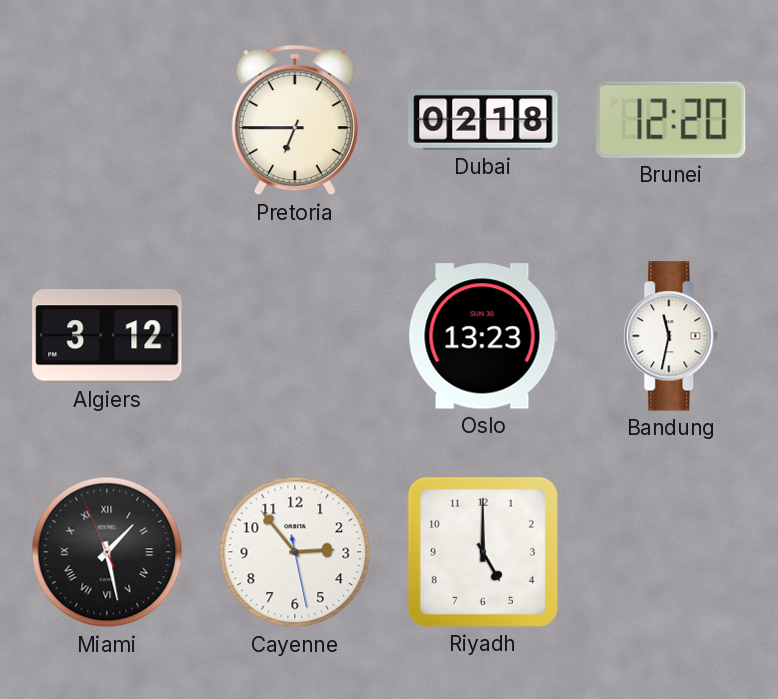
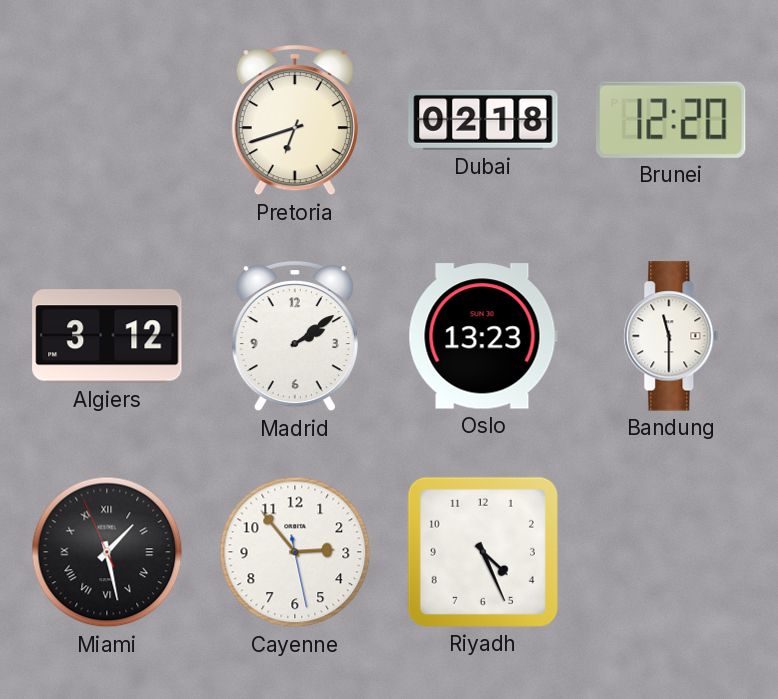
Pretoria: 6:45 -> 6:42 (295, 121)
Madrid: none -> 2:09 (295, 337)
Bandung: 11:32 -> 11:30 (671, 336)
Riyadh: 5:00 -> 4:26 (483, 552)
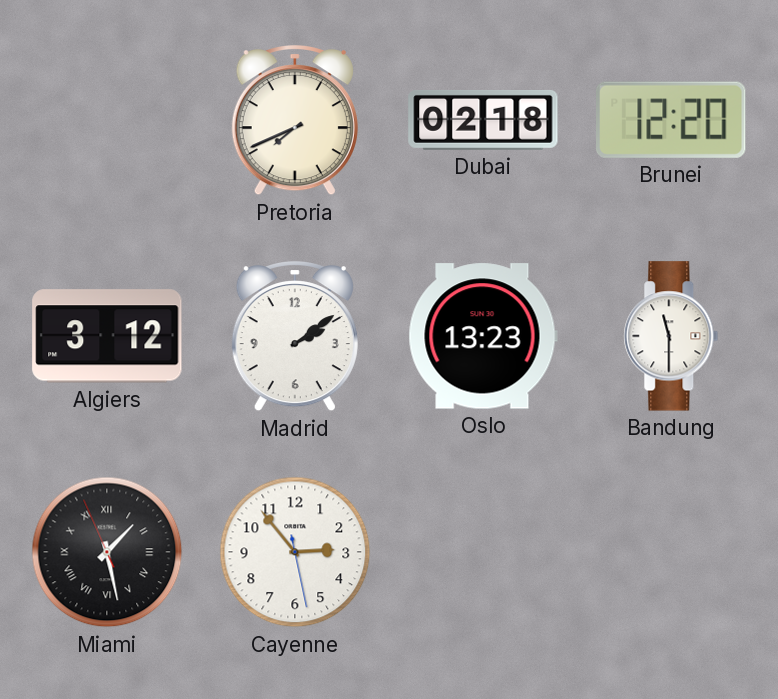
Pretoria: 6:42 -> 7:41 (295, 121)
Riyadh: 4:26 -> none (483, 552)
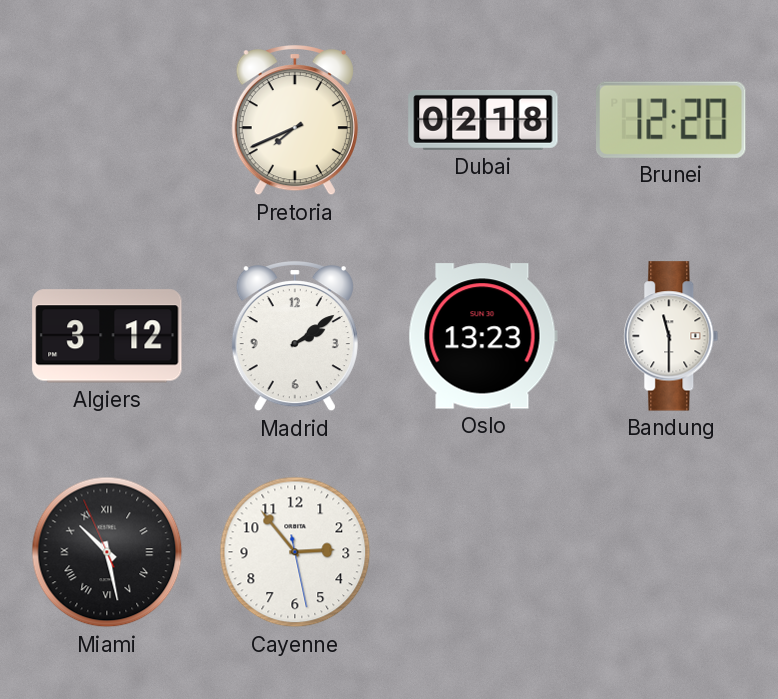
Miami: 1:27 -> 10:27 (107, 552)
